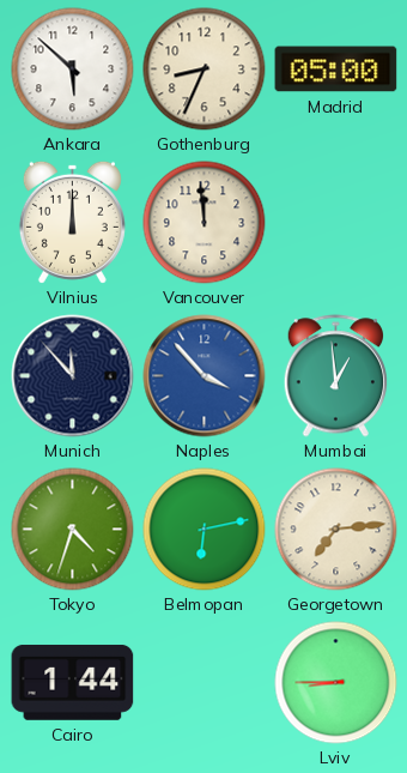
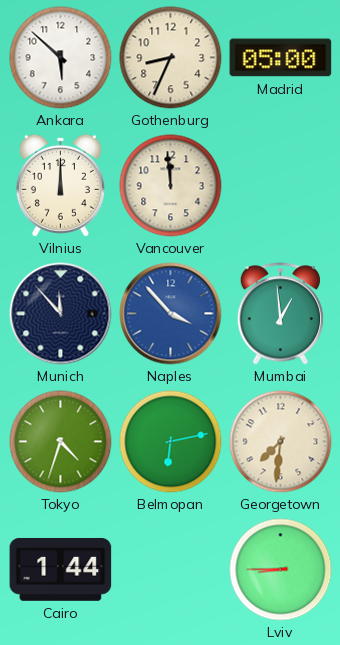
Georgetown: 7:14 -> 7:31 (281, 442)
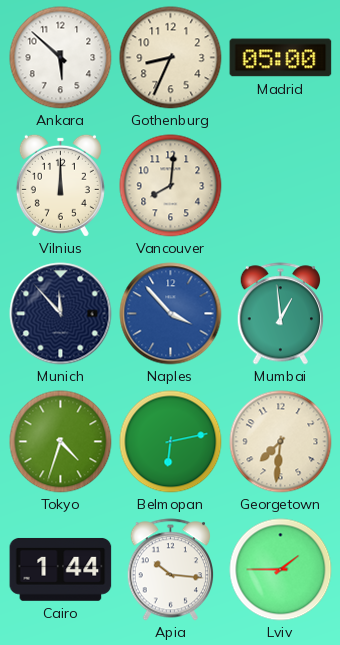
Vancouver: 11:59 -> 8:01 (171, 186)
Apia: none -> 10:16 (170, 570)
Lviv: 8:45 -> 1:45 (281, 570)
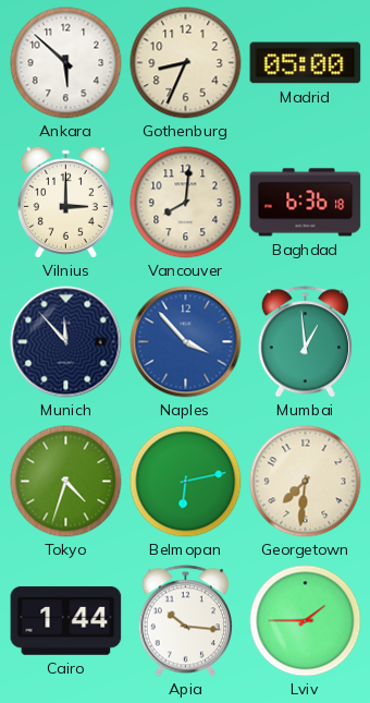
Vilnius: 12:00 -> 3:00 (65, 202)
Baghdad: none -> 6:36 (306, 203)
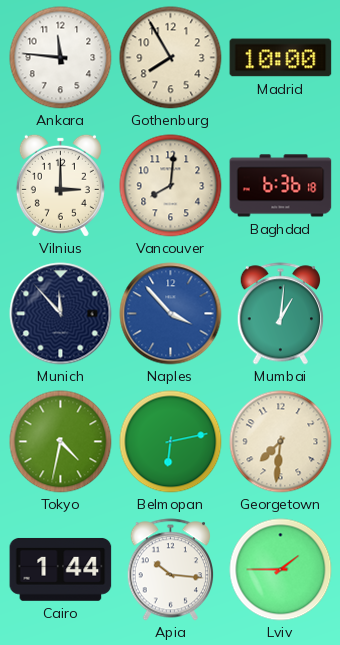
Ankara: 5:52 -> 11:46 (61, 58)
Gothenburg: 8:34 -> 7:55 (171, 58)
Madrid: 05:00 -> 10:00 (281, 58)
Mumbai: 12:59 -> 1:01 (280, 314)
Tokyo: 4:33 -> 4:32 (61, 442)
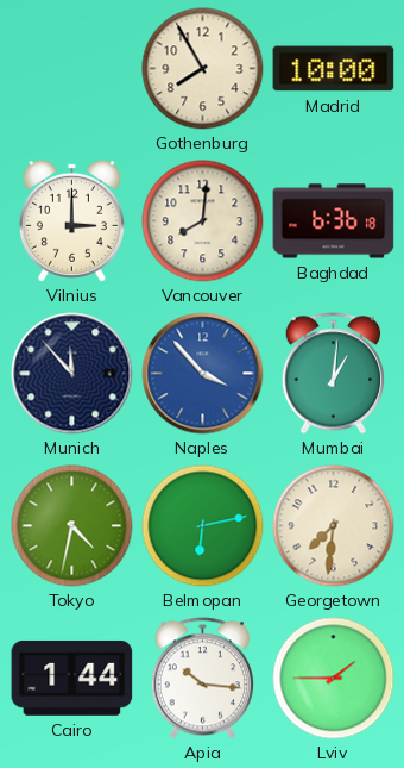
Ankara: 11:46 -> none (61, 58)
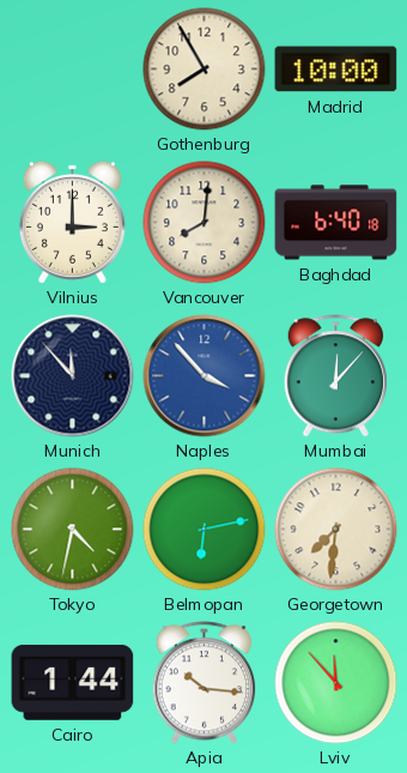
Baghdad: 6:36 -> 6:40 (336, 223)
Mumbai: 1:01 -> 12:07 (335, 376)
Lviv: 1:45 -> 11:53 (336, 683)
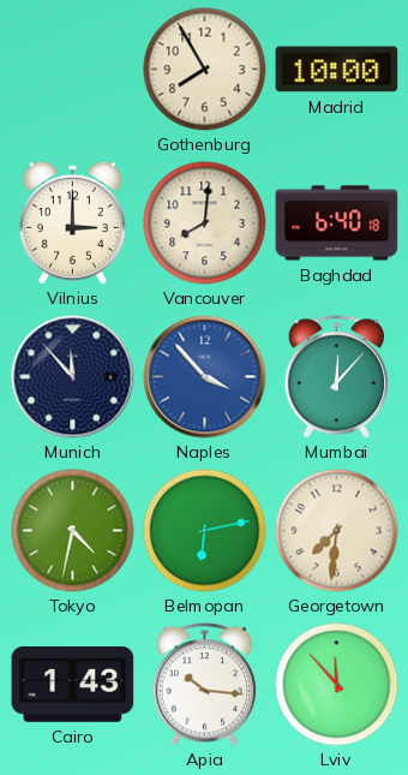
Cairo: 1:44 -> 1:43 (73, 684)
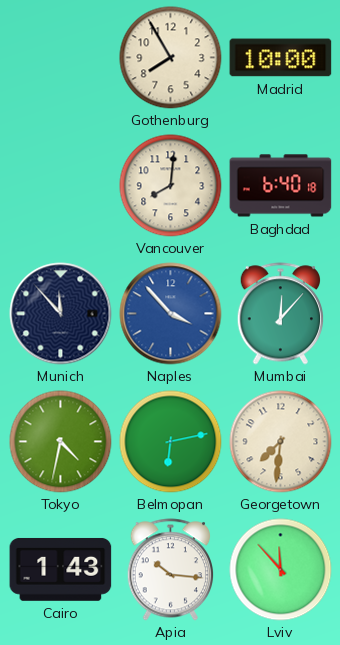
Vilnius: 3:00 -> none (72, 222)
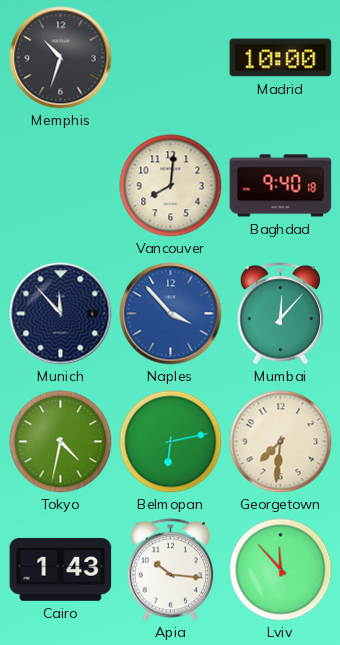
Memphis: none -> 10:33 (61, 58)
Gothenburg: 7:55 -> none (171, 58)
Baghdad: 6:40 -> 9:40 (281, 186)
